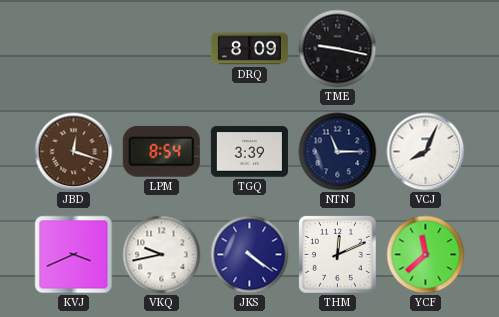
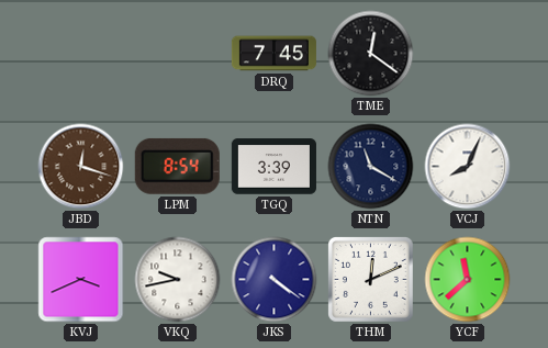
DRQ: 8:09 -> 7:45 (273, 54)
TME: 9:17 -> 12:21 (371, 54)
NTN: 11:15 -> 11:20 (371, 167)
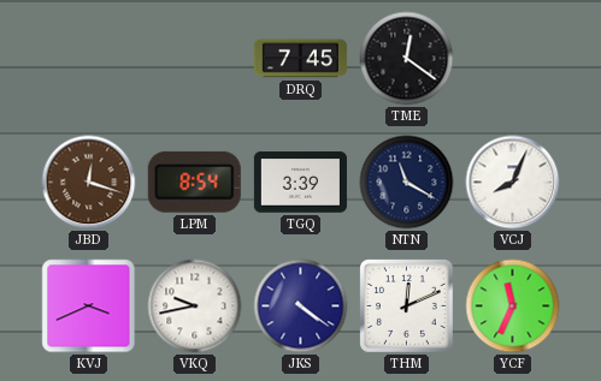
YCF: 11:38 -> 11:34 (513, 306)
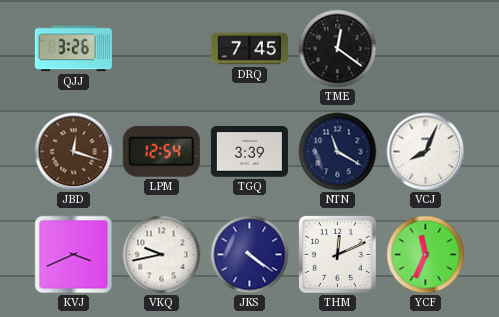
QJJ: none -> 3:26 (73, 49)
LPM: 8:54 -> 12:54 (161, 151)
